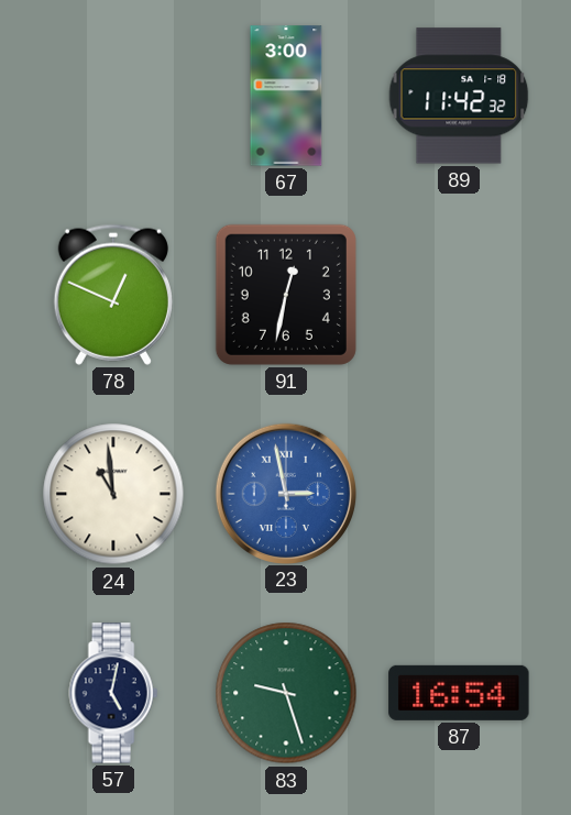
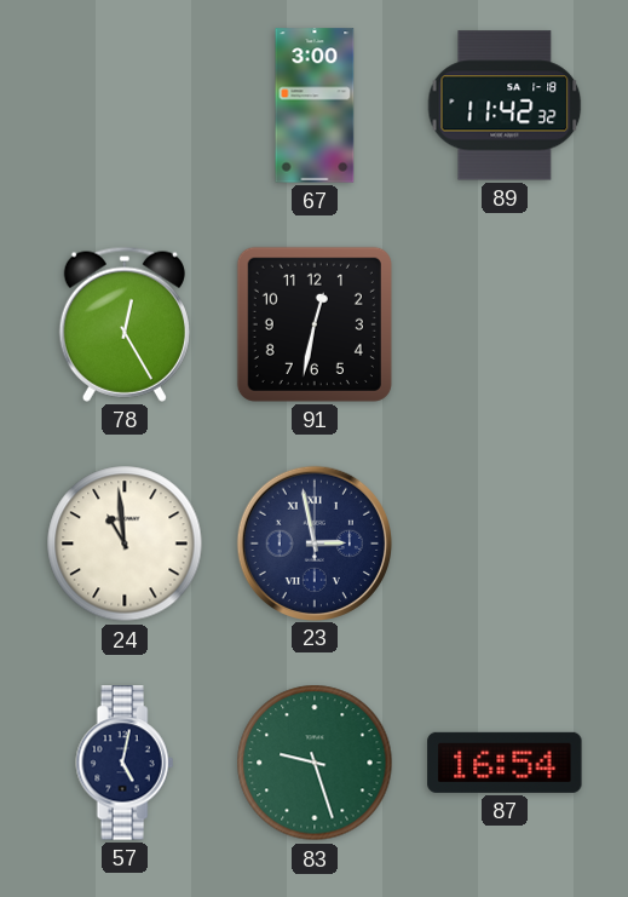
78: 12:49 -> 12:25 (125, 324)
23 dial: blue -> navy (313, 542)
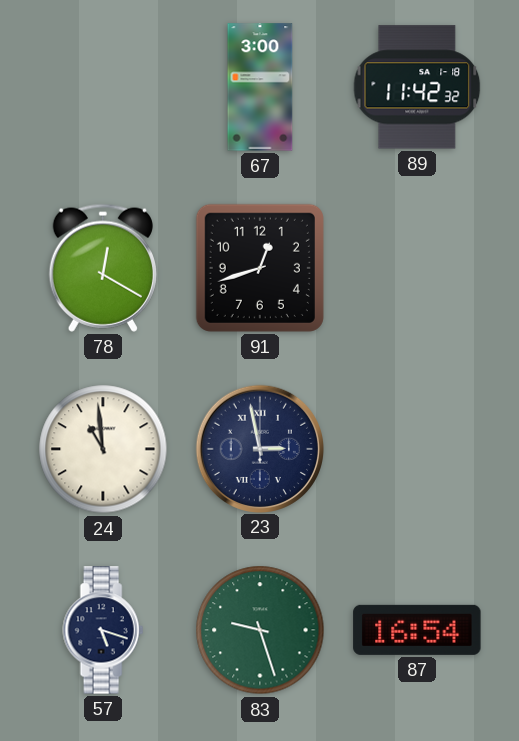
78: 12:25 -> 12:20 (103, 268)
91: 12:32 -> 12:42 (260, 268)
57: 5:02 -> 5:18 (103, 630)
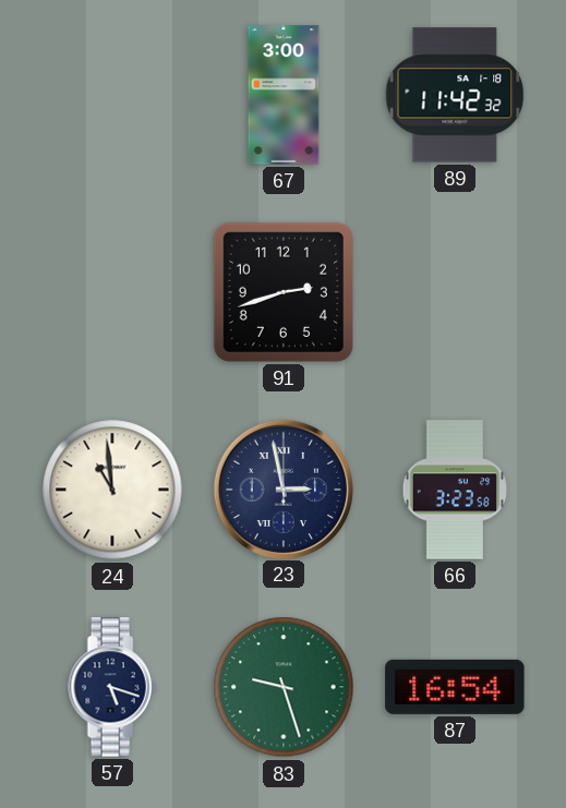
78: 12:20 -> none (103, 268)
91: 12:42 -> 2:42 (284, 292)
66: none -> 3:23 (455, 490)
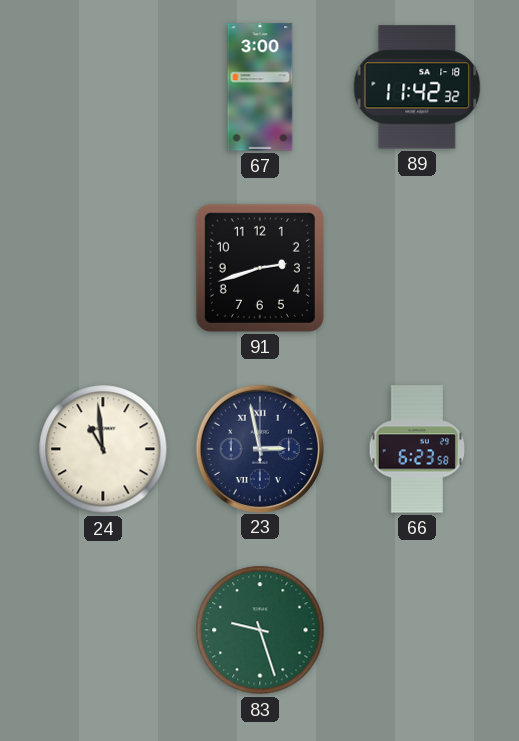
66: 3:23 -> 6:23 (417, 449)
57: 5:18 -> none (112, 687)
87: 16:54 -> none (455, 687)
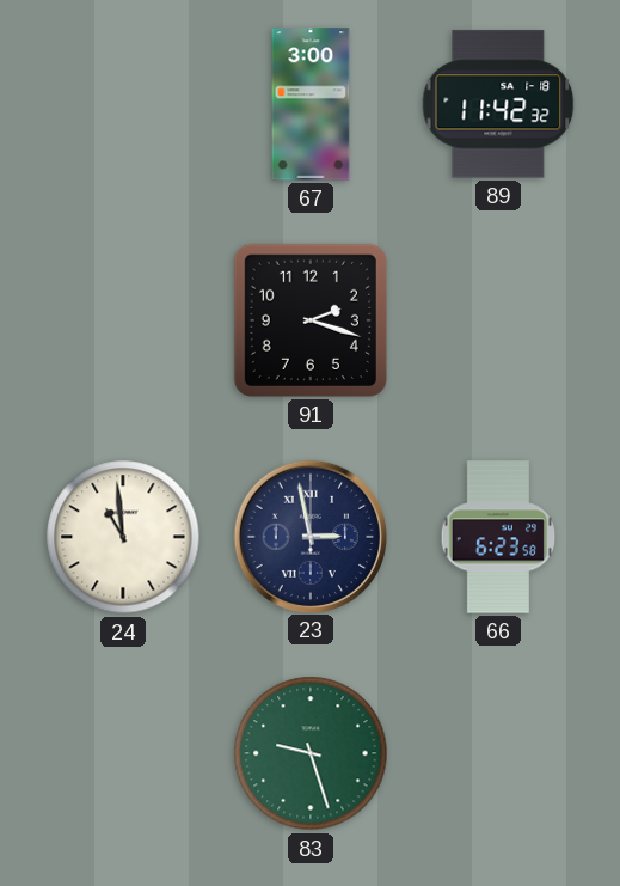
91: 2:42 -> 2:18 (311, 320)
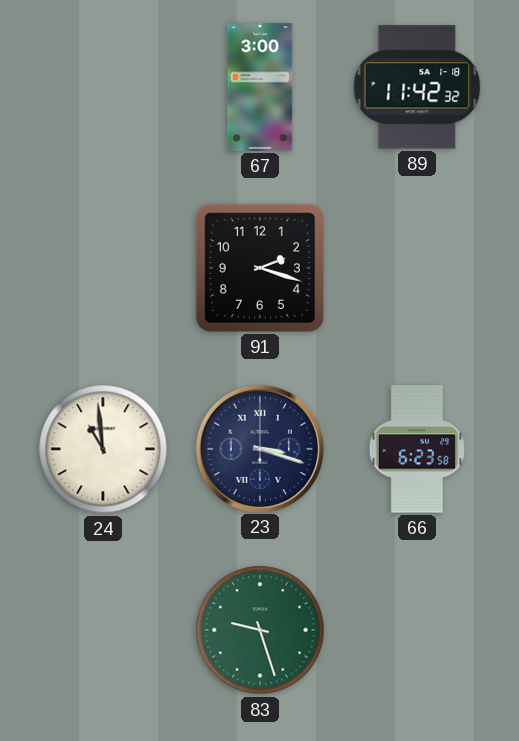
23: 2:58 -> 3:18 (259, 448)
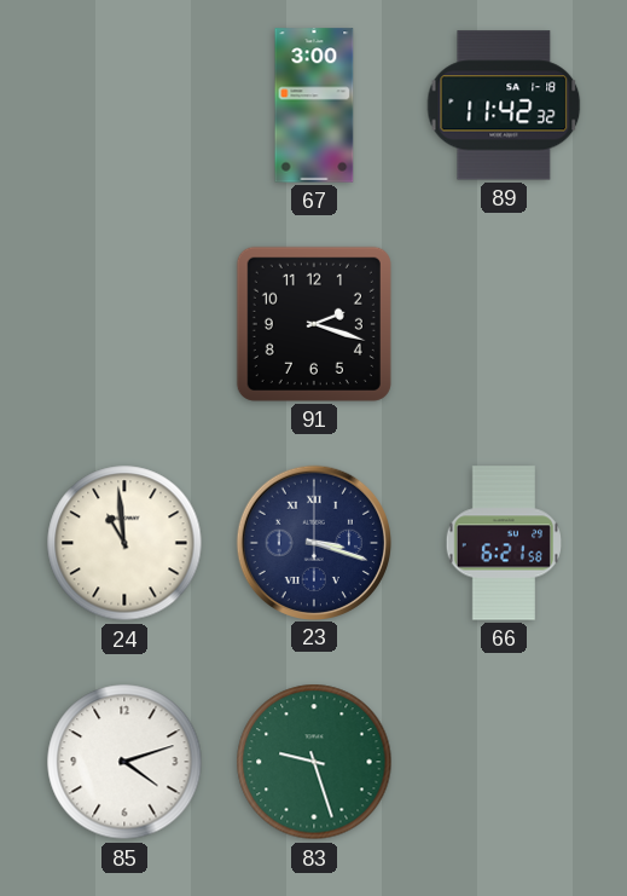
66: 6:23 -> 6:21 (504, 543)
85: none -> 4:12 (124, 762)
